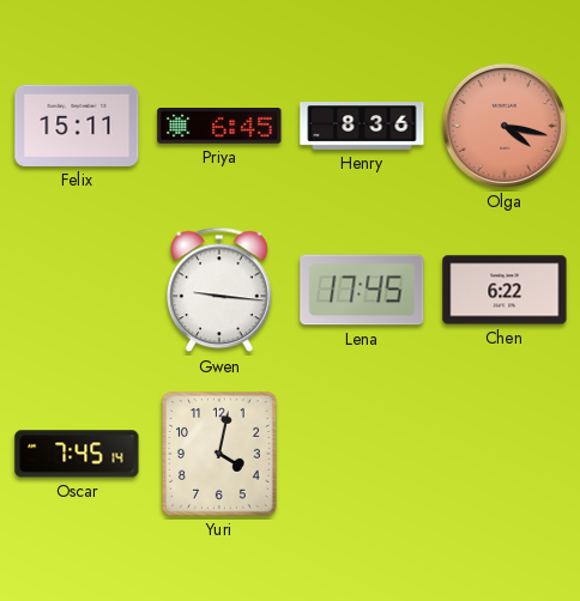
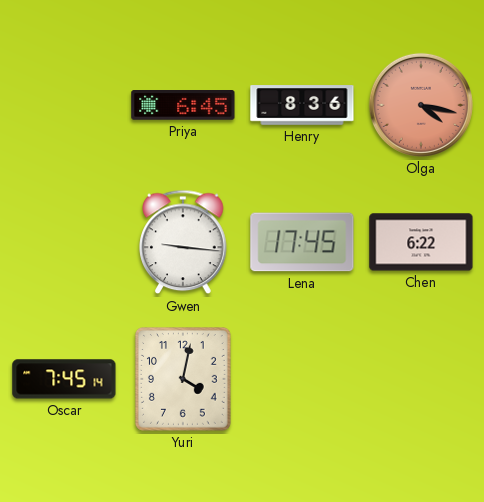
Felix: 15:11 -> none (77, 126)
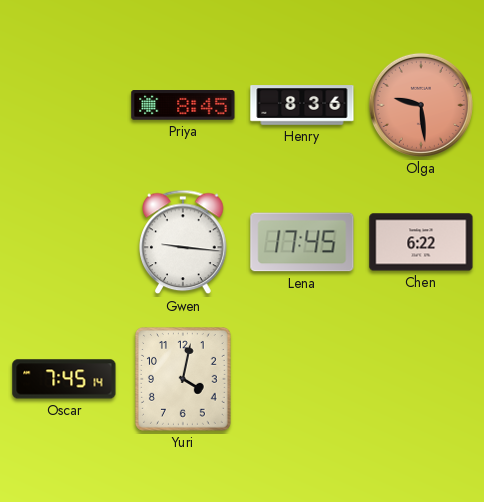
Priya: 6:45 -> 8:45 (183, 106)
Olga: 4:17 -> 9:29 (421, 105)
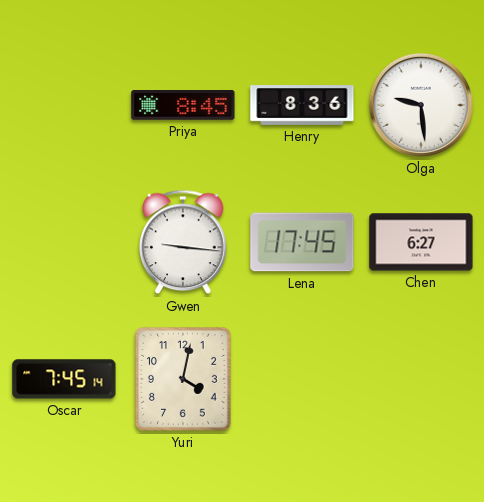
Olga dial: salmon -> white (421, 105)
Chen: 6:22 -> 6:27 (421, 242)
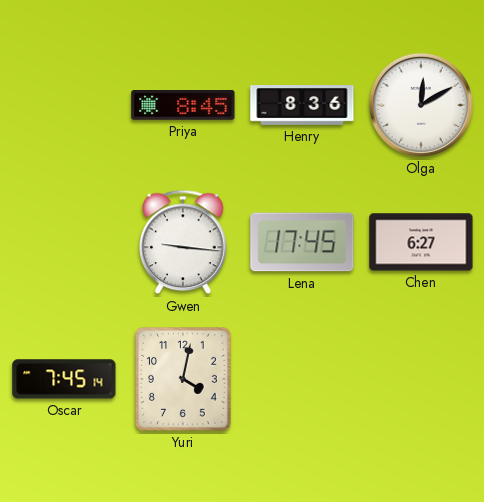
Olga: 9:29 -> 12:10 (421, 105)
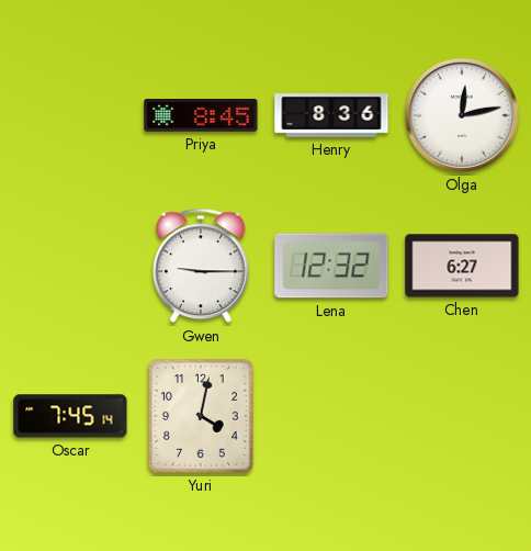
Olga: 12:10 -> 12:13 (462, 115)
Gwen: 9:16 -> 9:15 (201, 266)
Lena: 17:45 -> 12:32 (331, 266)
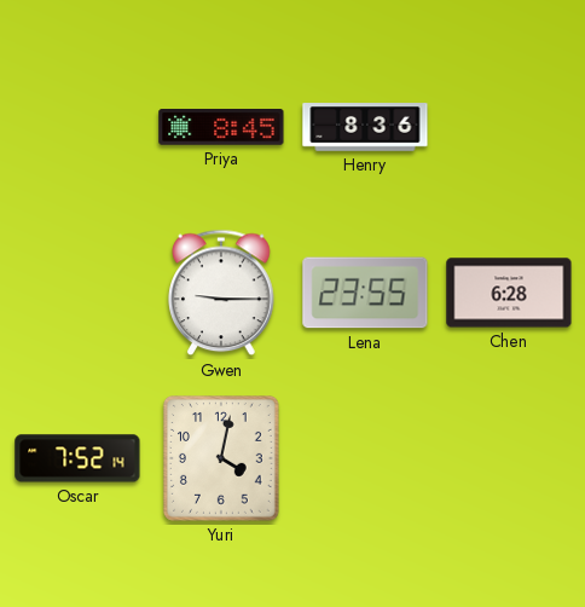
Olga: 12:13 -> none (462, 115)
Lena: 12:32 -> 23:55 (365, 293)
Chen: 6:27 -> 6:28 (509, 293)
Oscar: 7:45 -> 7:52 (77, 458)
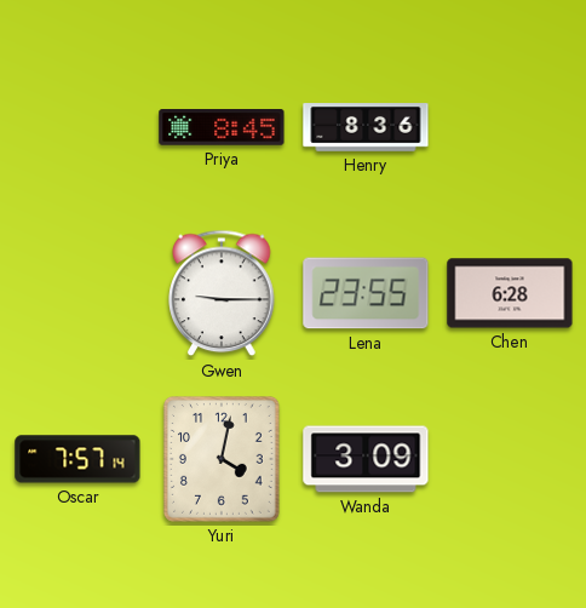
Oscar: 7:52 -> 7:57 (77, 459)
Wanda: none -> 3:09 (366, 459)
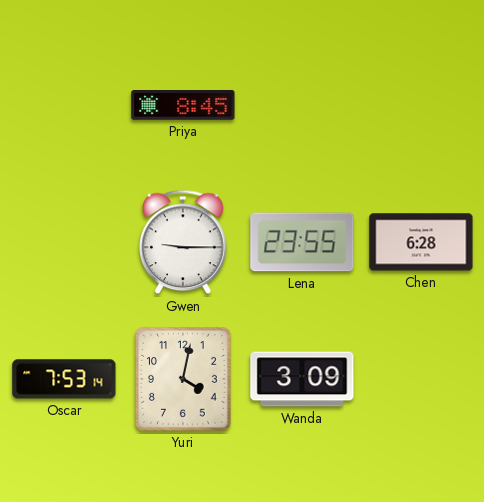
Henry: 8:36 -> none (366, 127)
Oscar: 7:57 -> 7:53 (64, 379)
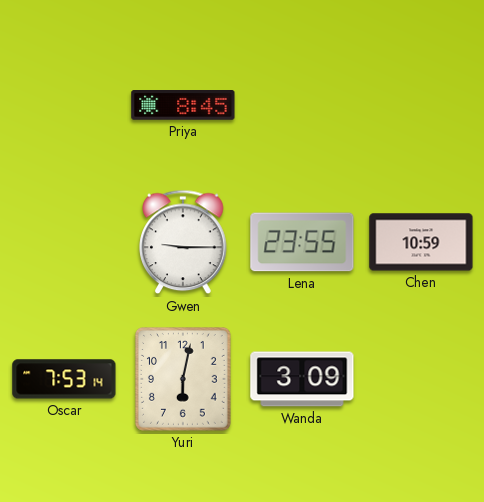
Chen: 6:28 -> 10:59 (421, 242)
Yuri: 4:02 -> 6:02 (183, 380)
